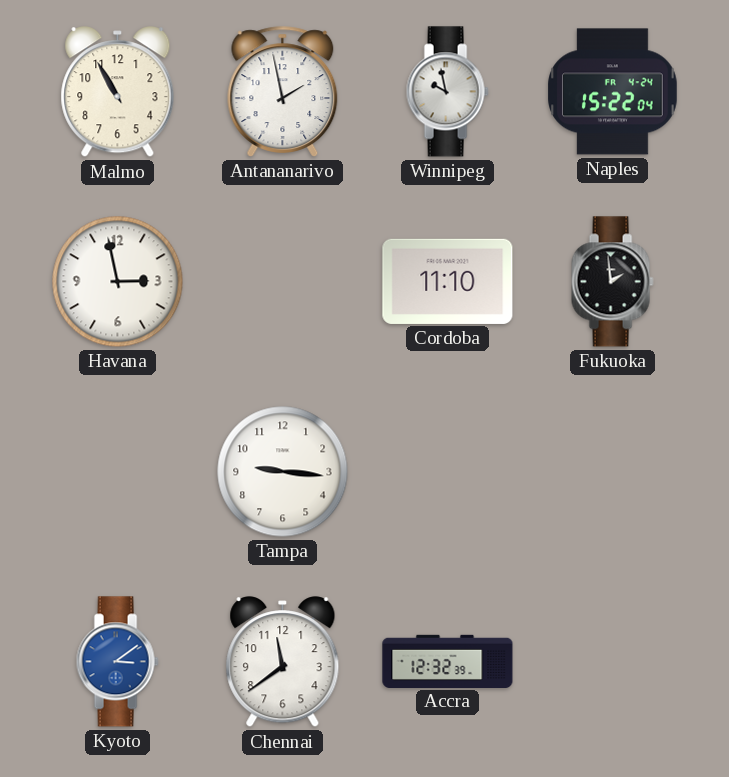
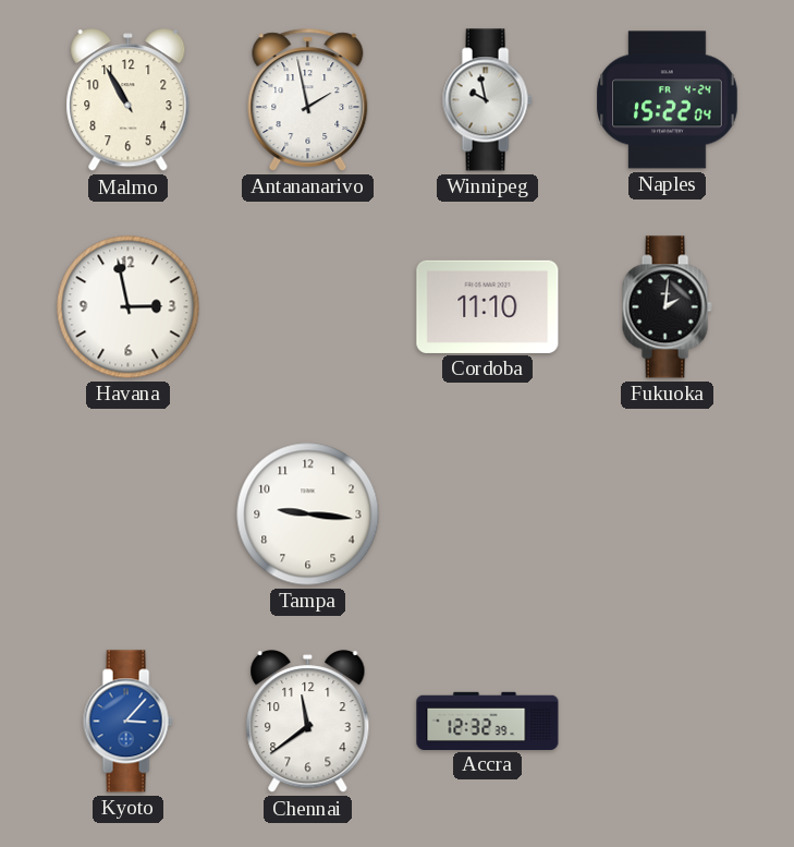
Fukuoka: 1:59 -> 2:01 (667, 307)
Kyoto: 3:09 -> 3:07 (127, 722)
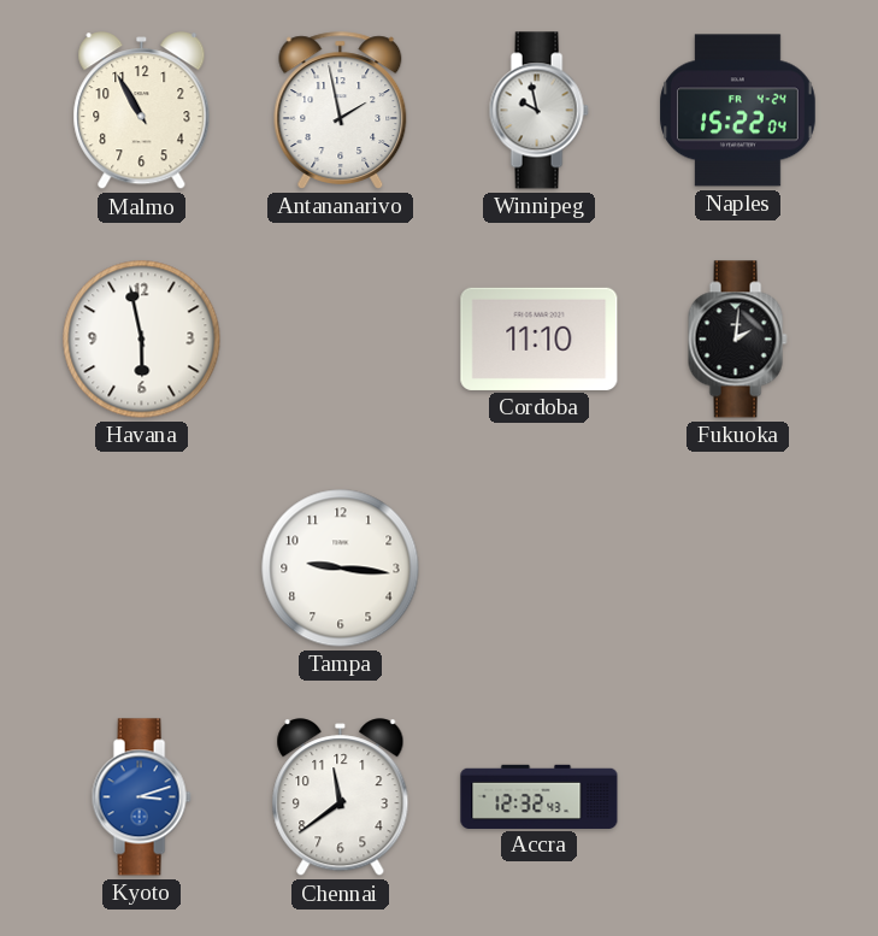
Havana: 2:58 -> 5:58 (142, 340)
Kyoto: 3:07 -> 3:12 (141, 797)
Accra: 12:32:39 -> 12:32:43 (540, 796)
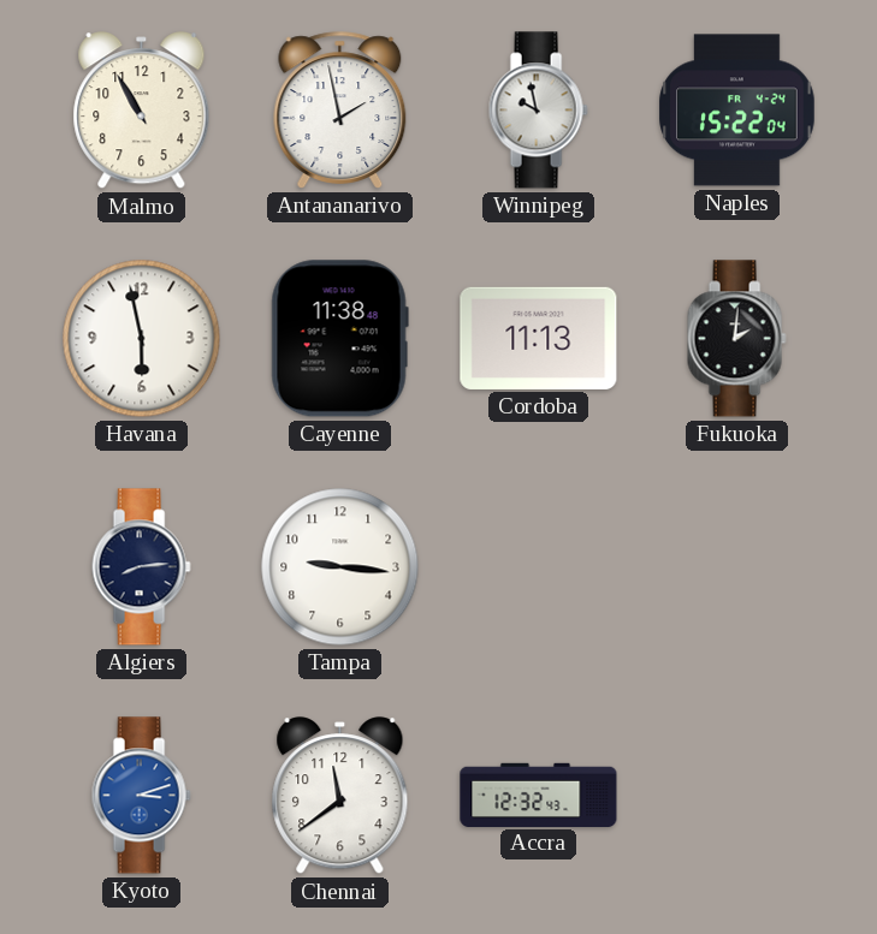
Cayenne: none -> 11:38 (339, 339)
Cordoba: 11:10 -> 11:13 (539, 338)
Algiers: none -> 8:14 (141, 567)
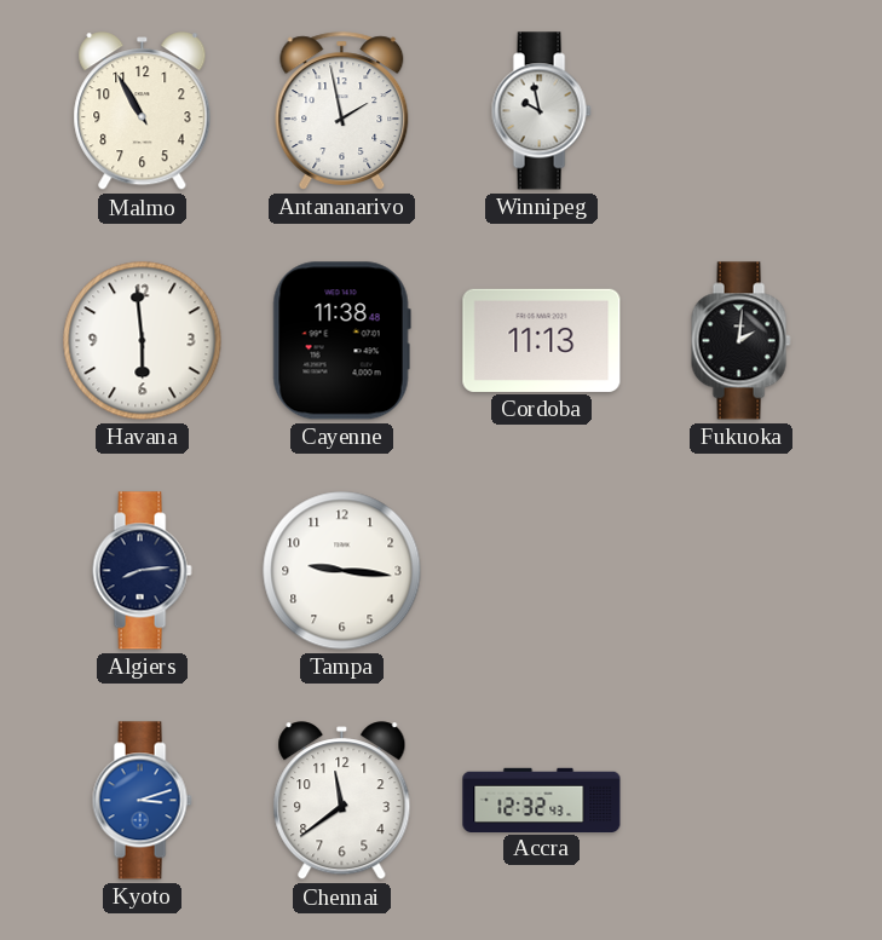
Naples: 15:22 -> none (737, 111)
Havana: 5:58 -> 5:59 (143, 341)
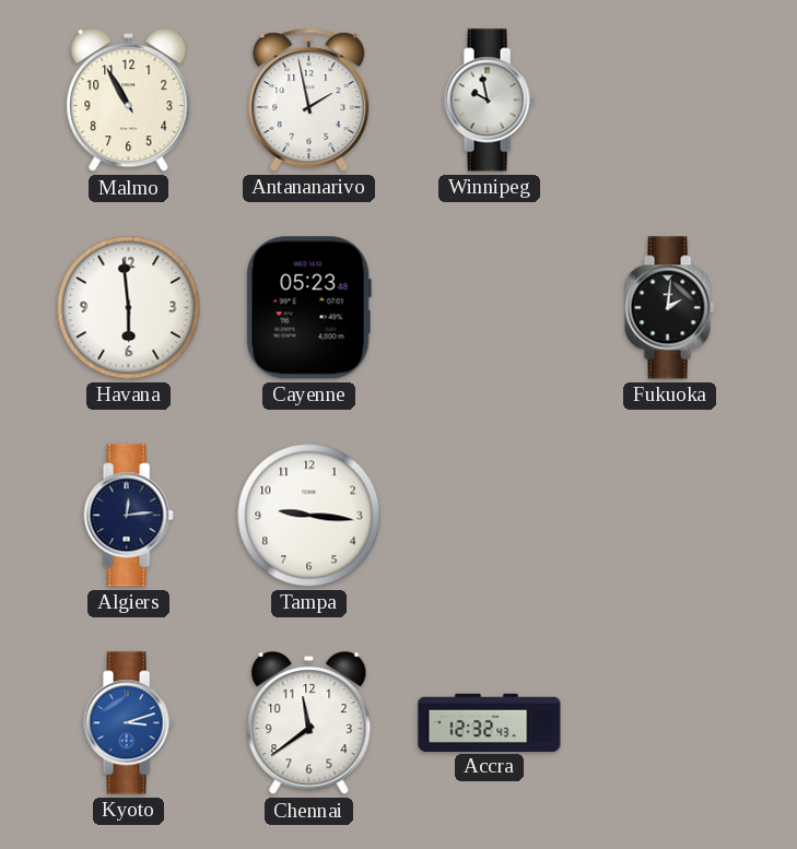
Cayenne: 11:38 -> 05:23 (308, 308)
Cordoba: 11:13 -> none (542, 340)
Algiers: 8:14 -> 12:14 (128, 516)
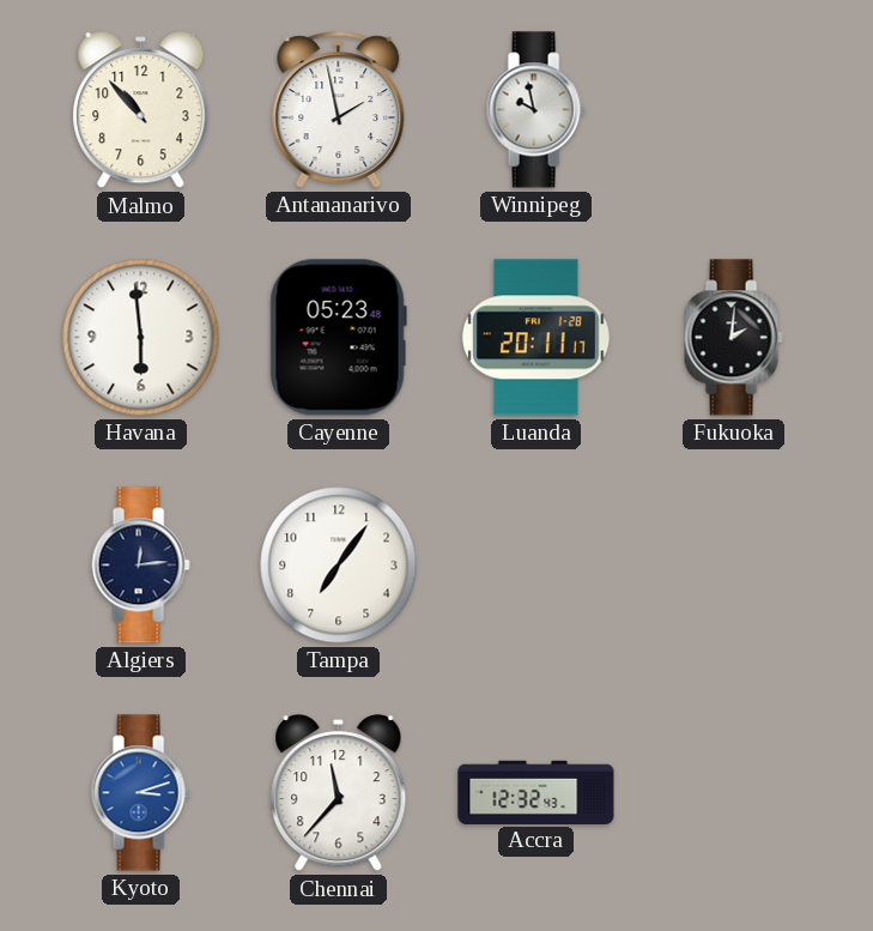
Malmo: 10:55 -> 10:53 (141, 110)
Luanda: none -> 20:11 (536, 338)
Tampa: 9:16 -> 7:06 (339, 566)
Chennai: 11:39 -> 11:37 (339, 793)
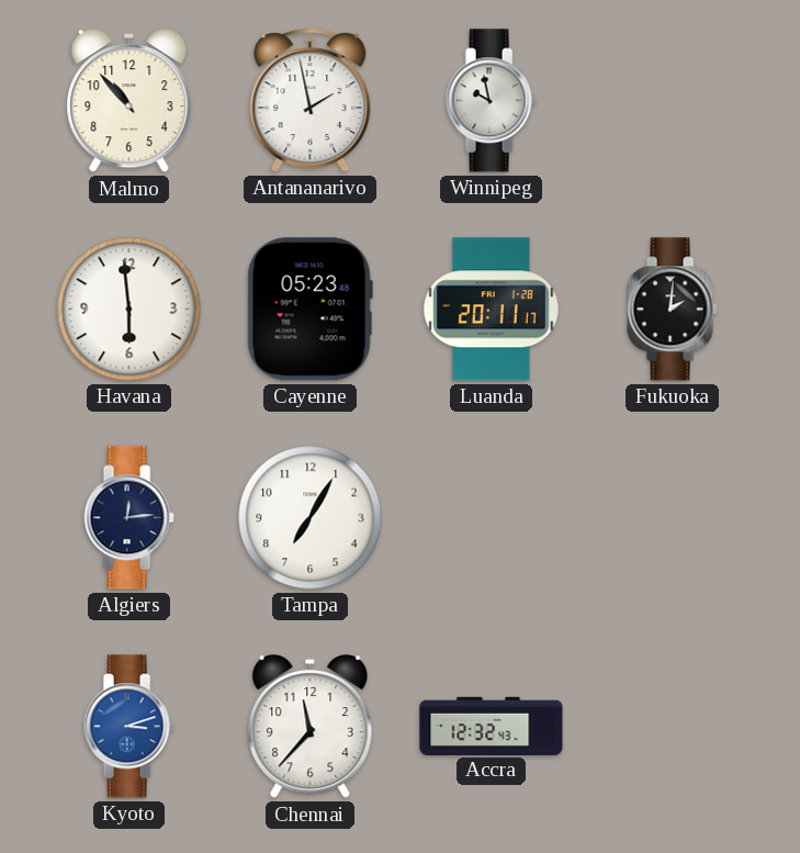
Tampa: 7:06 -> 7:05 (311, 518)
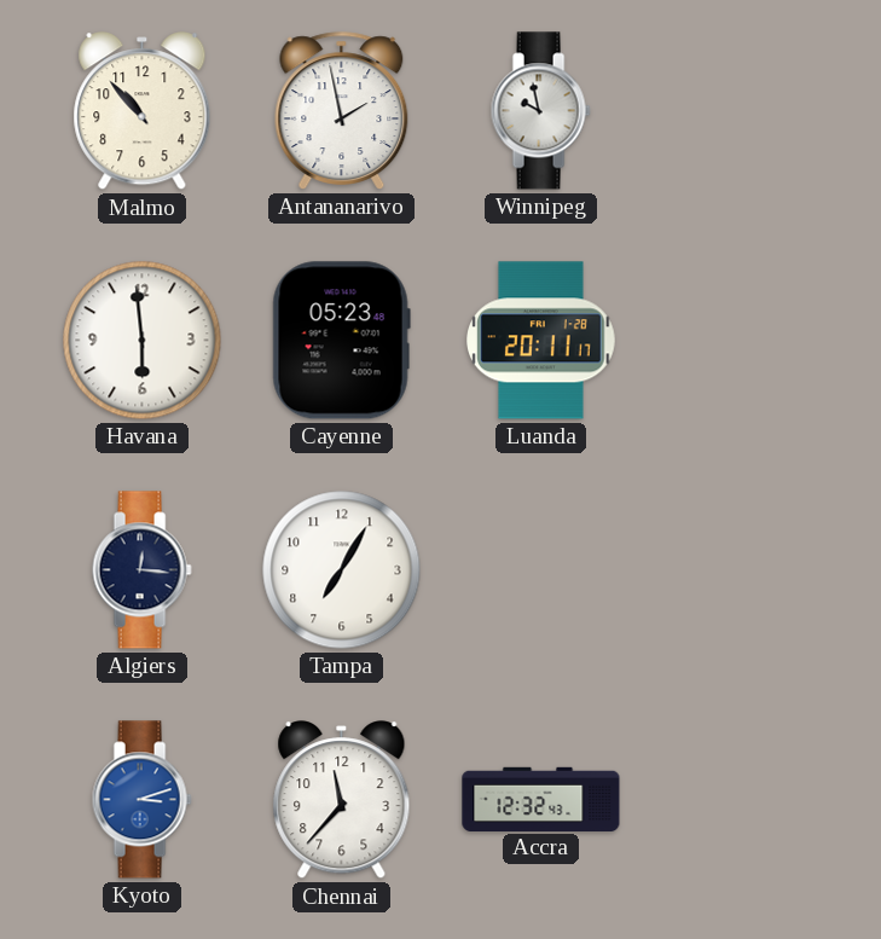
Fukuoka: 2:01 -> none (672, 310)
Algiers: 12:14 -> 12:16 (141, 570)
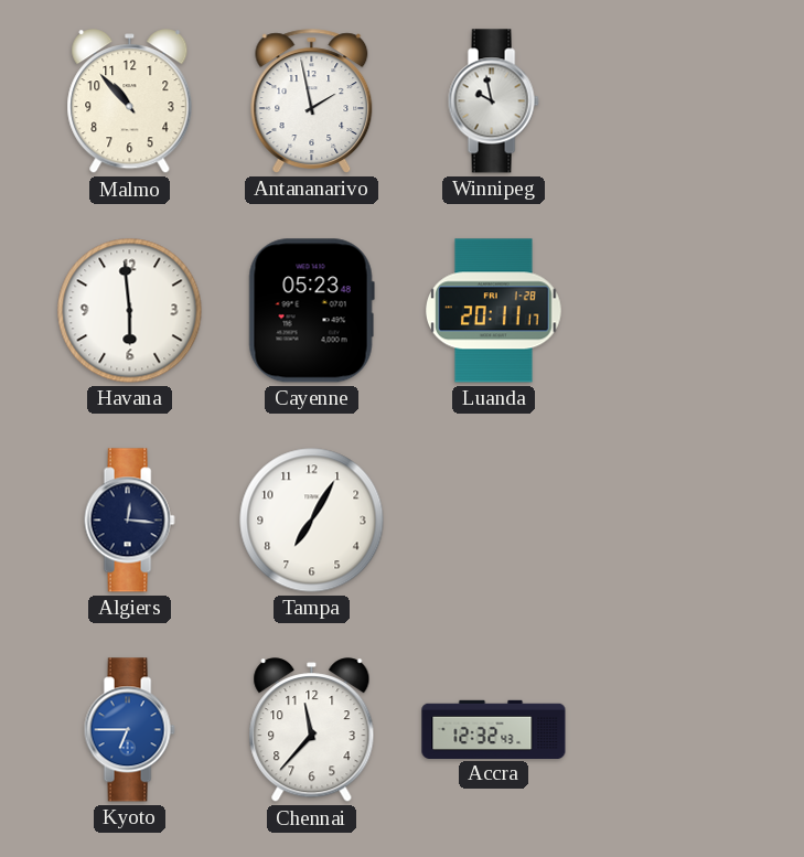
Kyoto: 3:12 -> 6:45 (129, 730)
